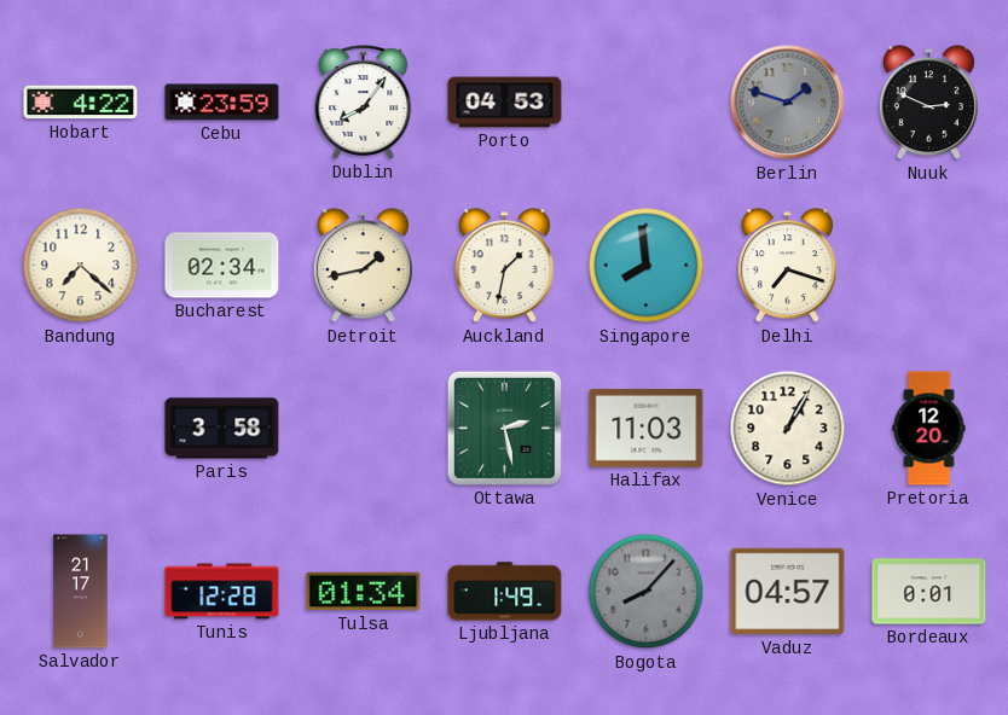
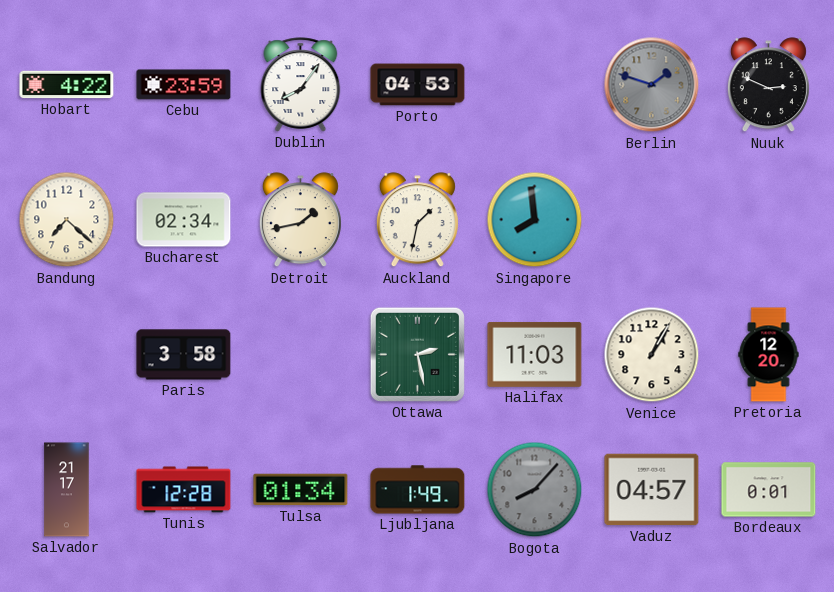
Delhi: 7:18 -> none (787, 266)
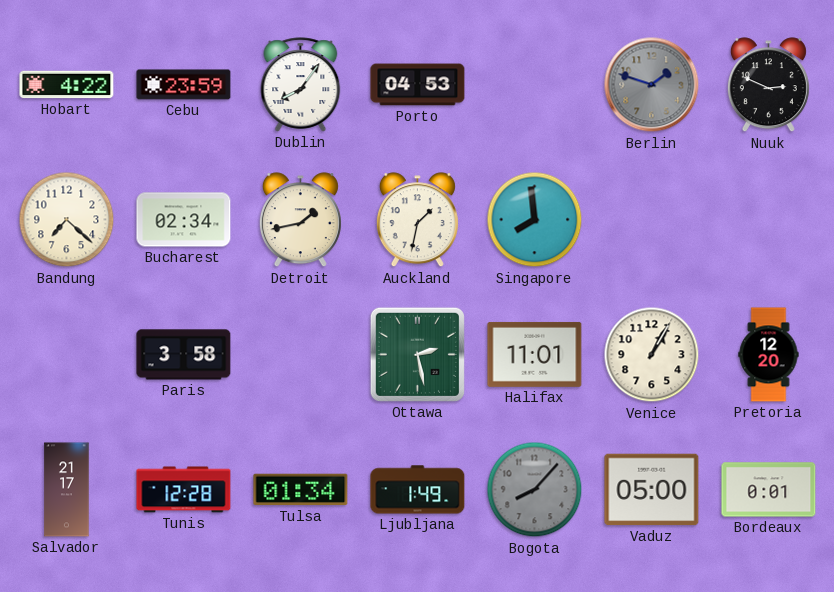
Halifax: 11:03 -> 11:01 (535, 354)
Vaduz: 04:57 -> 05:00 (652, 490)
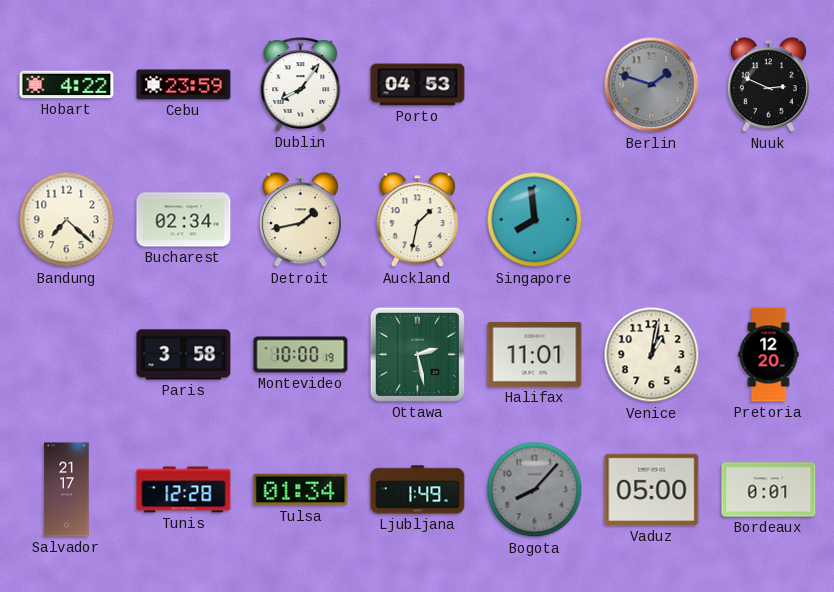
Montevideo: none -> 10:00 (301, 355)
Venice: 1:05 -> 1:02 (652, 355)
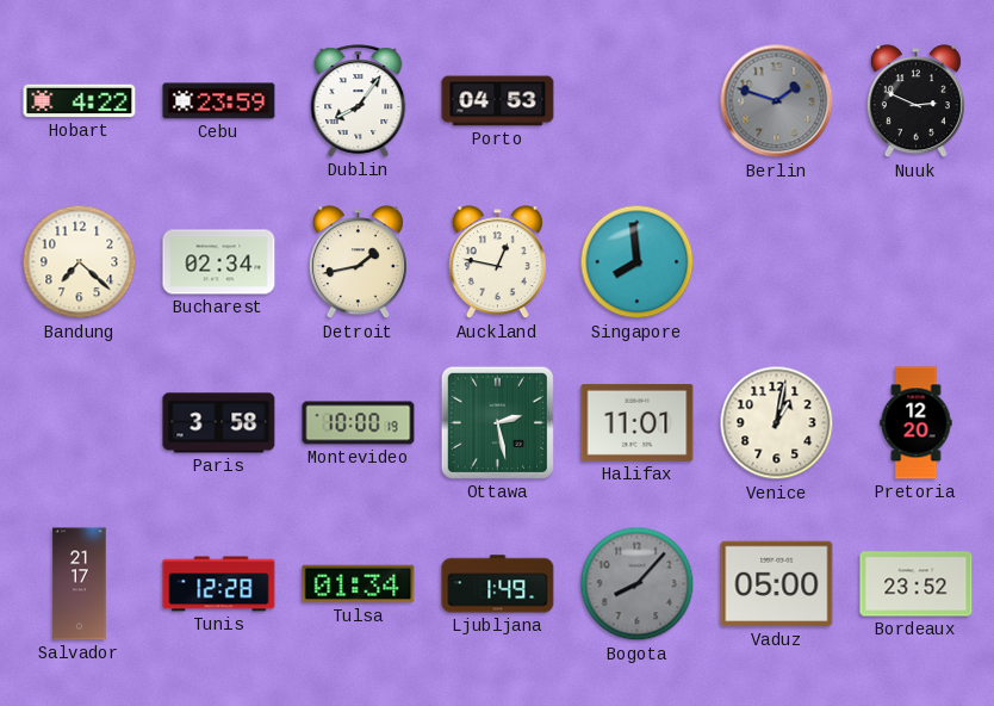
Auckland: 1:32 -> 12:47 (497, 262)
Bordeaux: 0:01 -> 23:52 (917, 584)
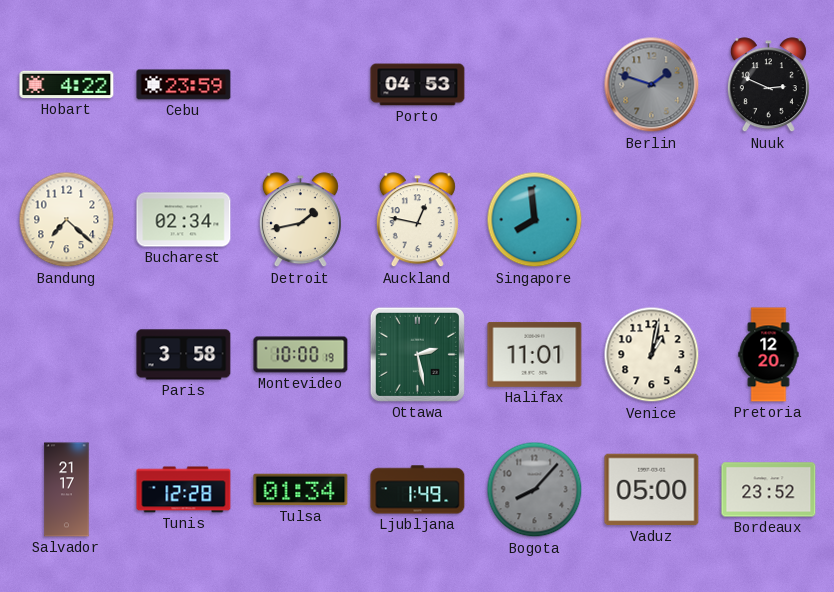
Dublin: 8:06 -> none (359, 101)
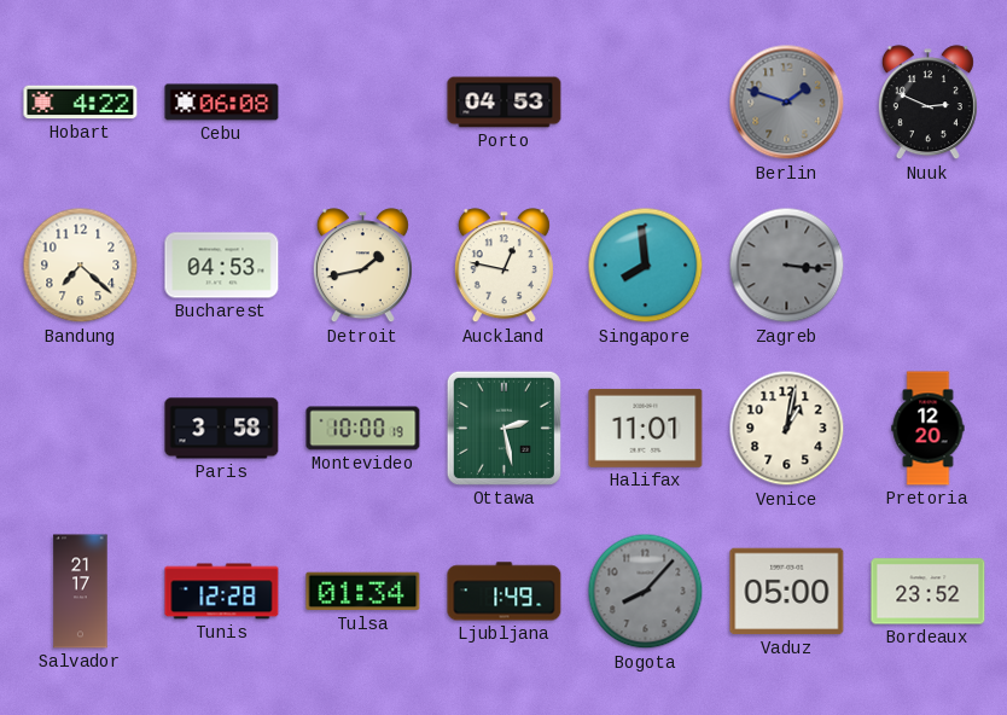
Cebu: 23:59 -> 06:08 (222, 103)
Bucharest: 02:34 -> 04:53 (222, 266)
Zagreb: none -> 3:16 (787, 266)
